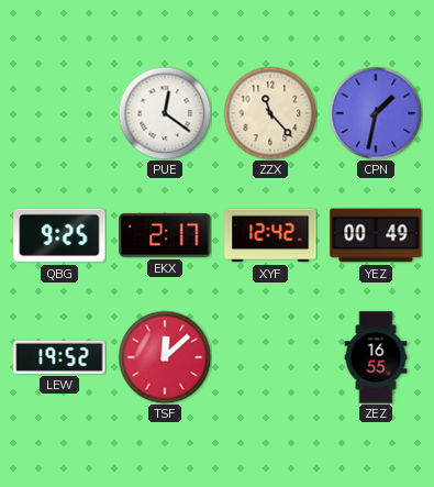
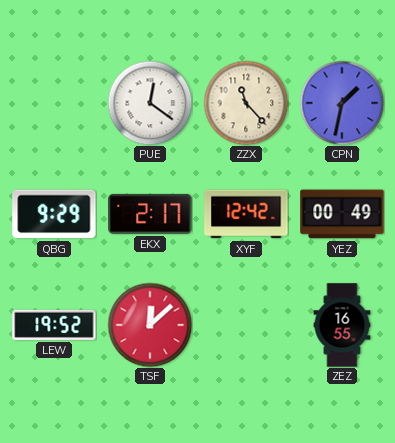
QBG: 9:25 -> 9:29 (54, 214)
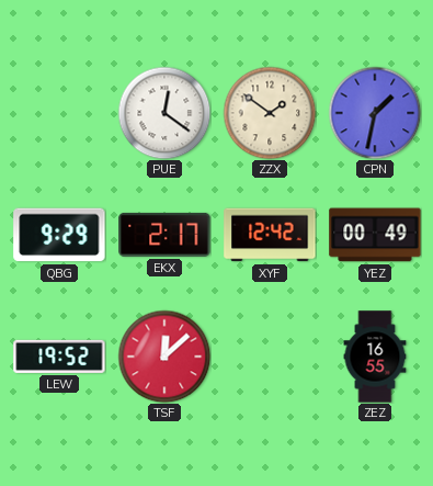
ZZX: 11:23 -> 1:51 (270, 113)
